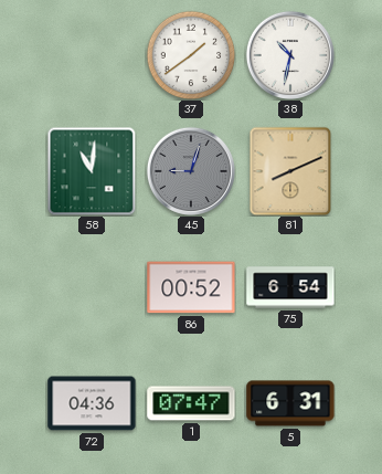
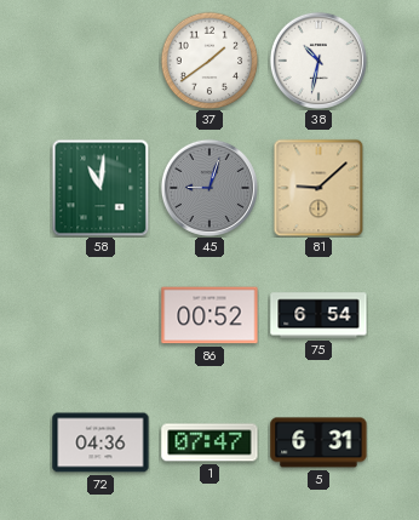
81: 8:11 -> 9:08 (318, 188)
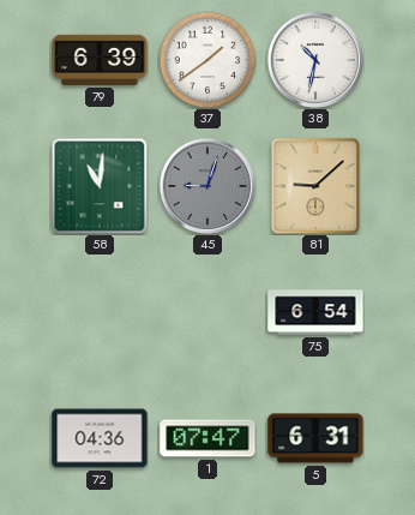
79: none -> 6:39 (100, 60)
86: 00:52 -> none (209, 315)
